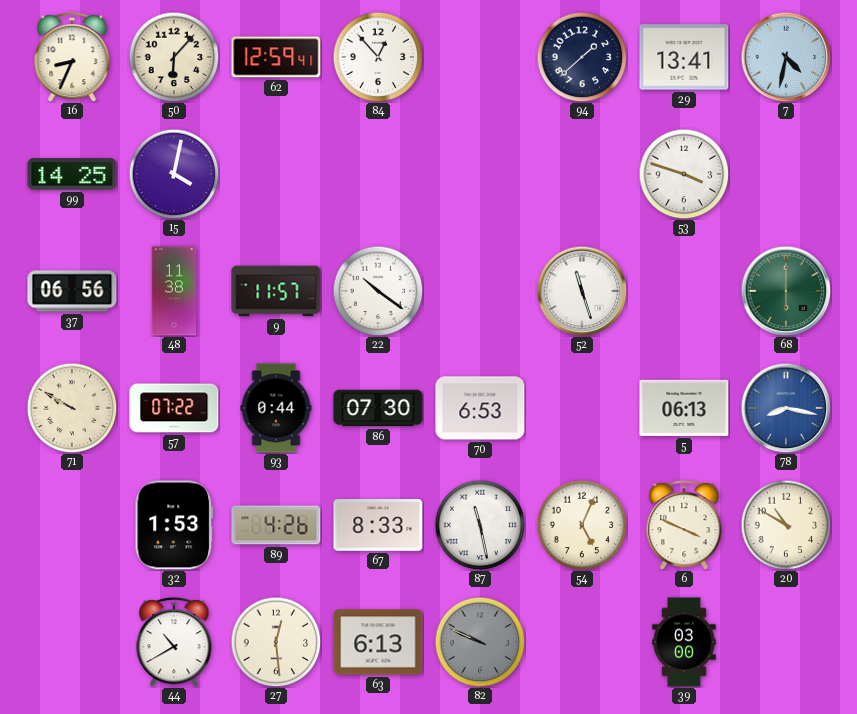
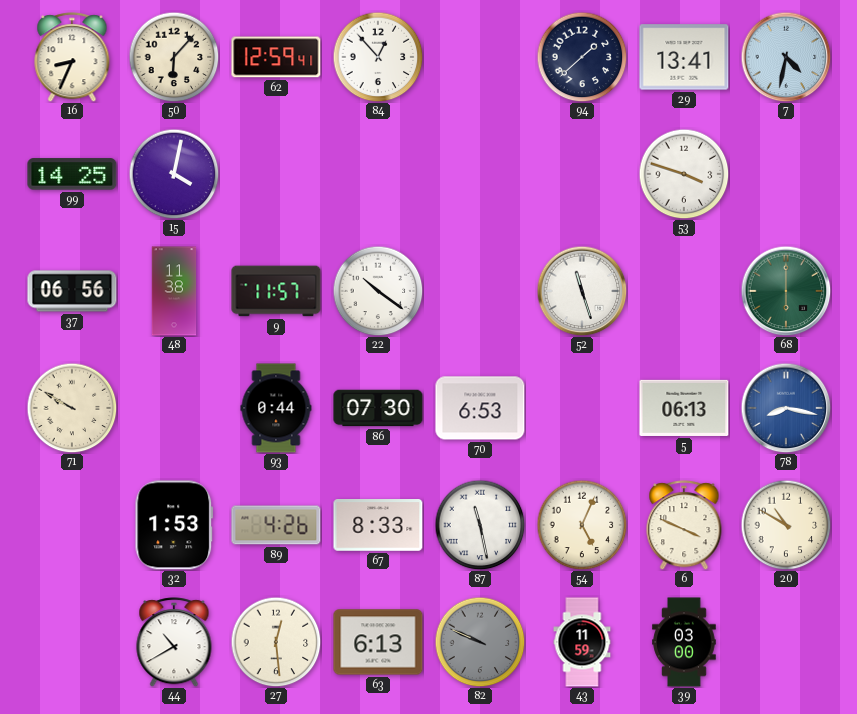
57: 07:22 -> none (174, 408)
43: none -> 11:59 (582, 642)
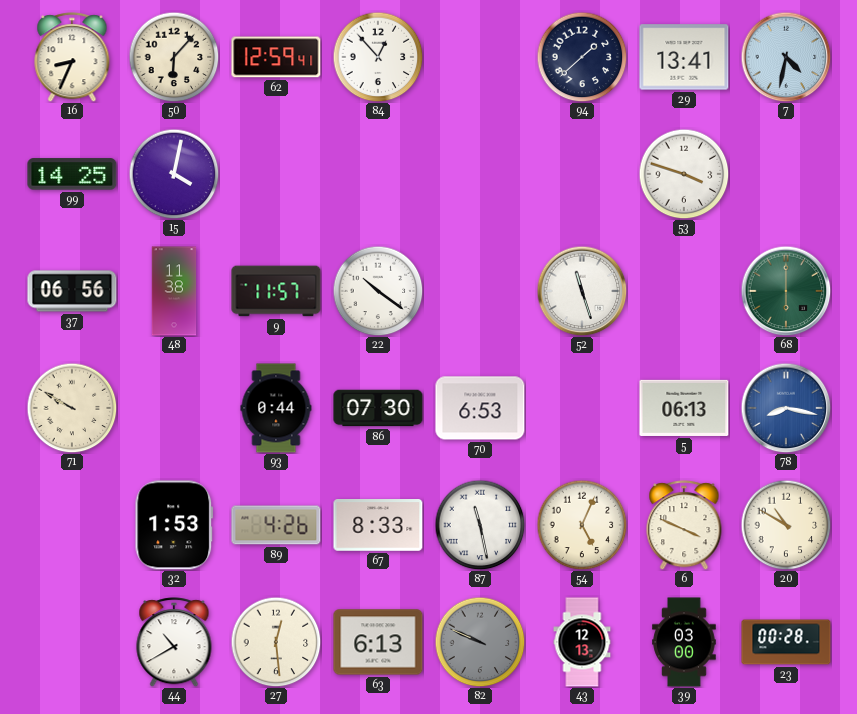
43: 11:59 -> 12:13 (582, 642)
23: none -> 00:28 (786, 642)
